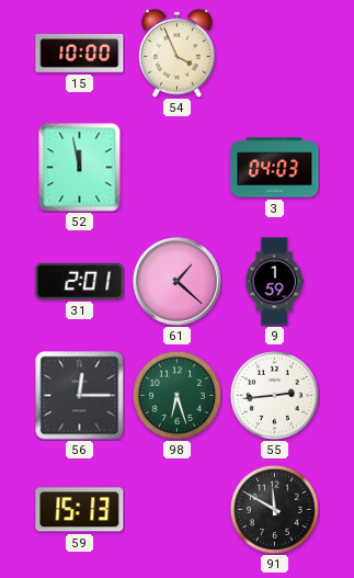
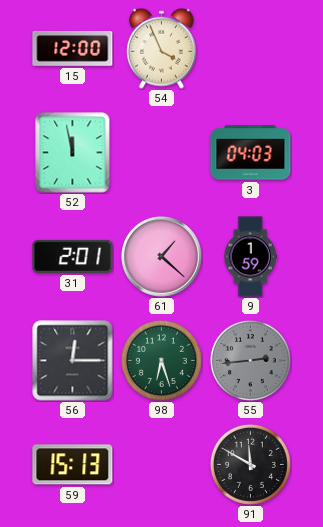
15: 10:00 -> 12:00 (73, 48)
55 dial: white -> grey (250, 360)
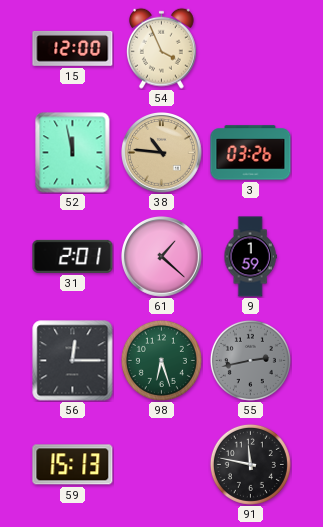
38: none -> 10:46 (162, 153)
3: 04:03 -> 03:26 (251, 153)
55: 2:44 -> 2:43 (250, 360)
91: 11:50 -> 11:47 (250, 464)
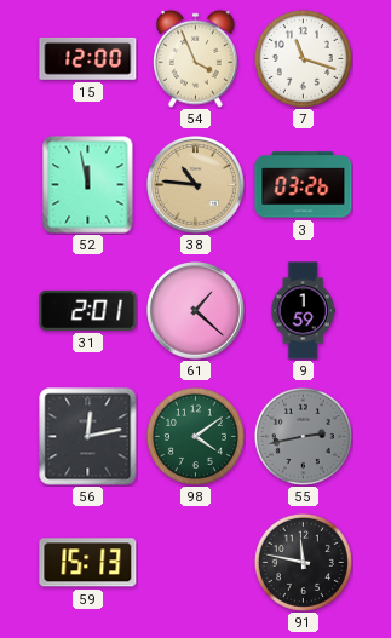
7: none -> 11:18 (303, 58)
56: 12:15 -> 12:13 (88, 437)
98: 6:27 -> 4:09 (195, 436)
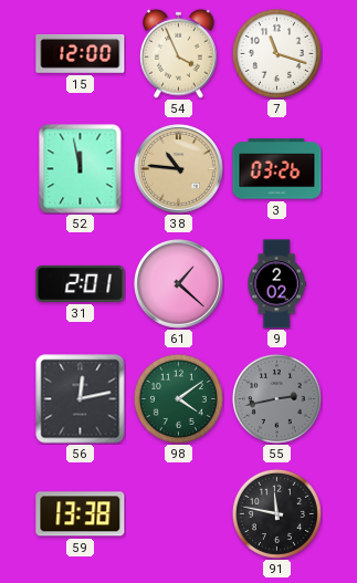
9: 1:59 -> 2:02 (276, 284)
59: 15:13 -> 13:38 (81, 514)
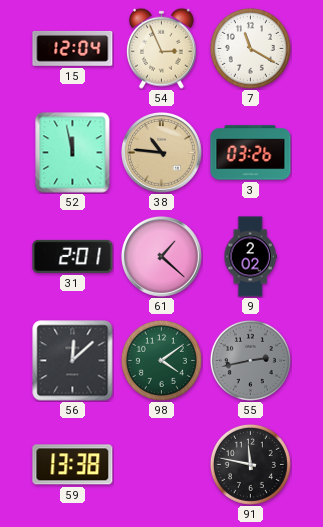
15: 12:00 -> 12:04 (73, 48)
54: 3:56 -> 2:56 (161, 48)
7: 11:18 -> 11:20 (250, 48)
56: 12:13 -> 12:08 (73, 361)
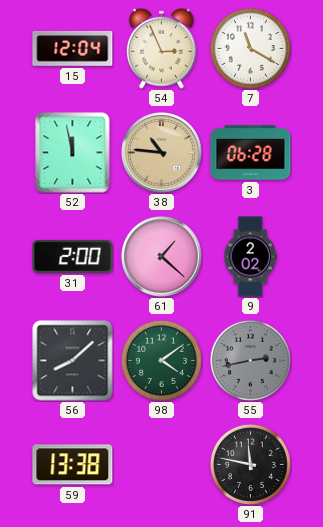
3: 03:26 -> 06:28 (251, 153)
31: 2:01 -> 2:00 (73, 256)
56: 12:08 -> 8:08 (73, 361)
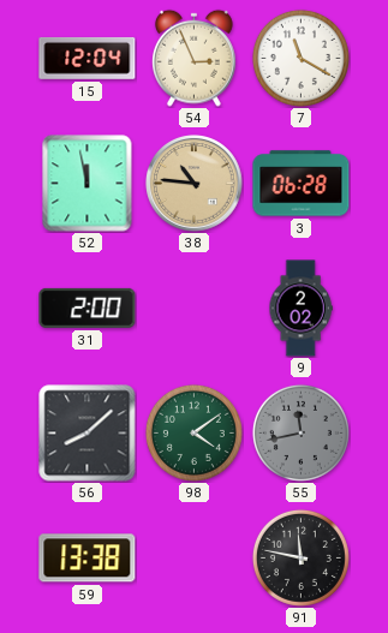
61: 1:22 -> none (162, 257)
55: 2:43 -> 11:43 (300, 432)
